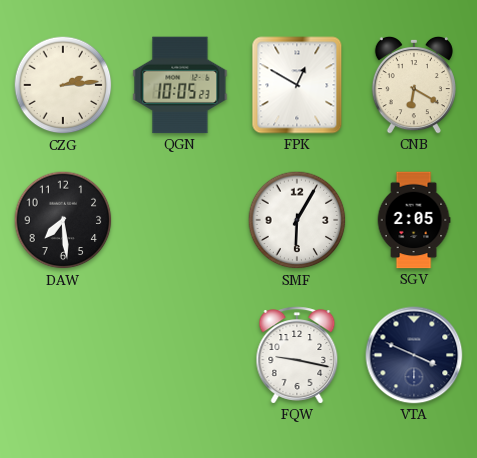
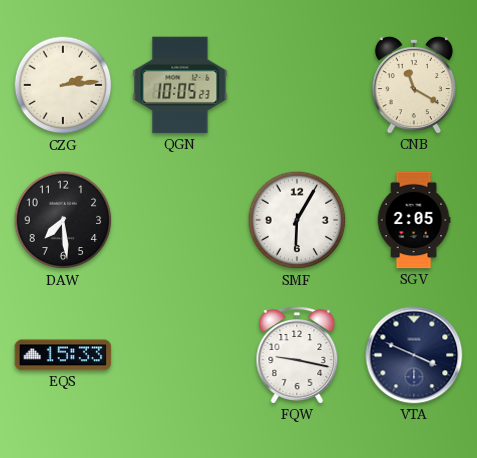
FPK: 12:50 -> none (297, 85)
CNB: 6:20 -> 11:20 (414, 85)
EQS: none -> 15:33 (63, 355)
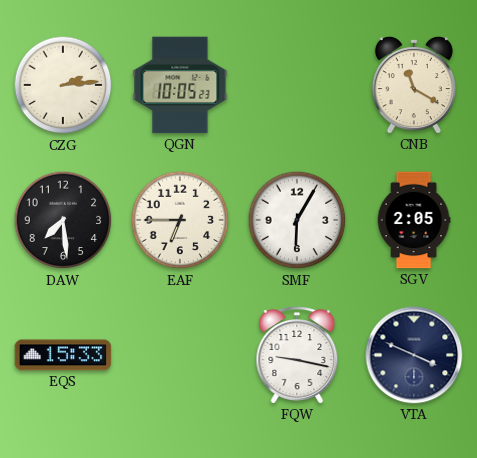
EAF: none -> 6:45 (180, 220)
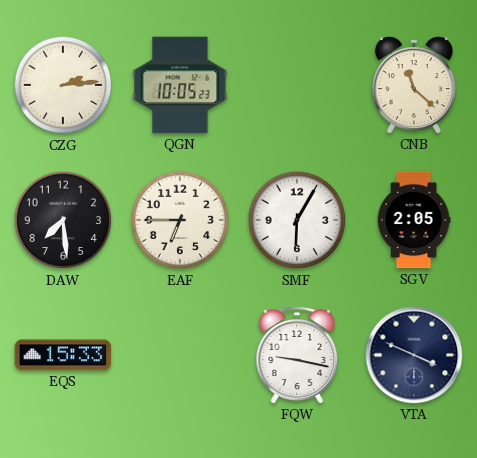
CNB: 11:20 -> 11:22 (414, 85)
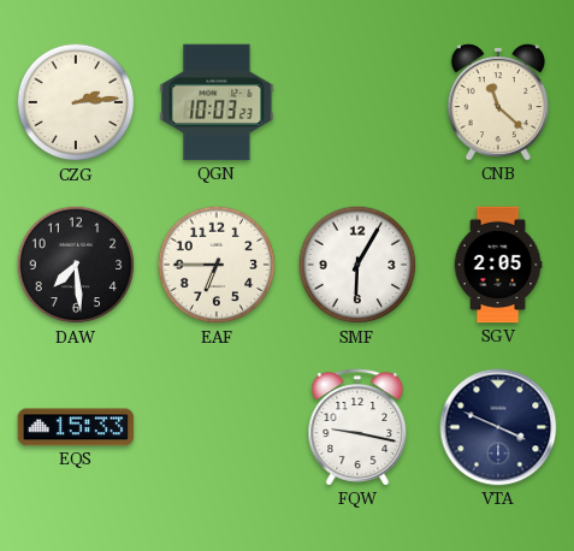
QGN: 10:05 -> 10:03 (217, 102)
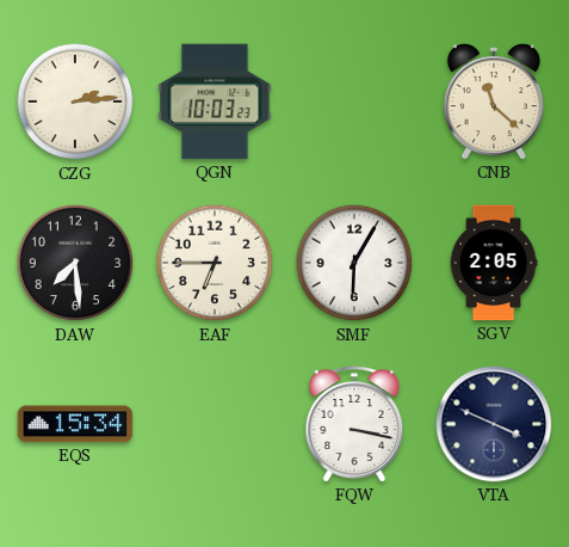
EQS: 15:33 -> 15:34 (75, 424)
FQW: 9:17 -> 3:17 (354, 424)
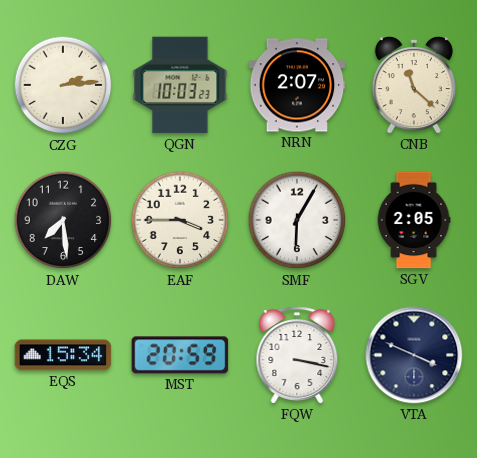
NRN: none -> 2:07 (297, 85)
EAF: 6:45 -> 3:45 (180, 220)
MST: none -> 20:59 (180, 355)
